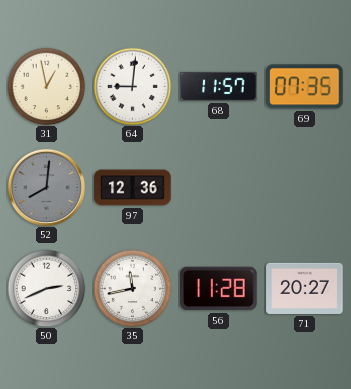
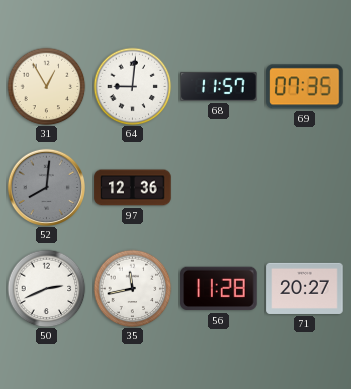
31: 12:58 -> 12:55 (46, 86)
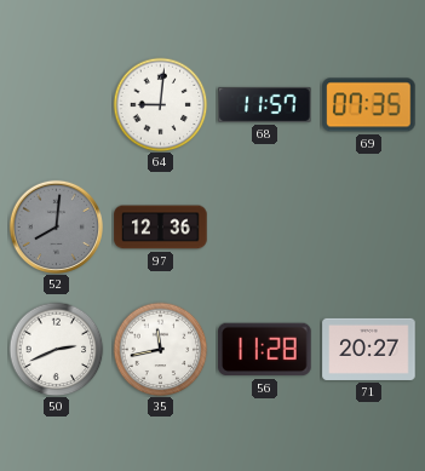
31: 12:55 -> none (46, 86)
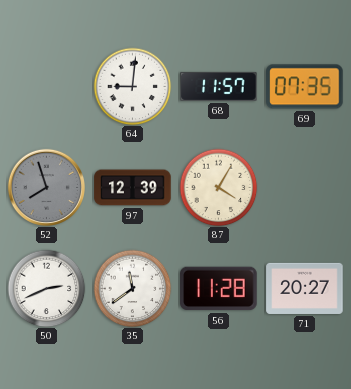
52: 8:01 -> 7:57 (46, 187)
97: 12:36 -> 12:39 (133, 188)
87: none -> 4:05 (218, 187)
35: 11:43 -> 11:39 (132, 288)
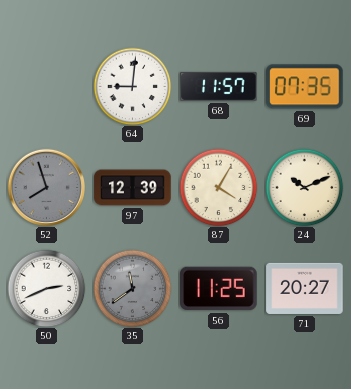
24: none -> 10:11 (304, 187)
35 dial: white -> grey (132, 288)
56: 11:28 -> 11:25 (219, 289)
